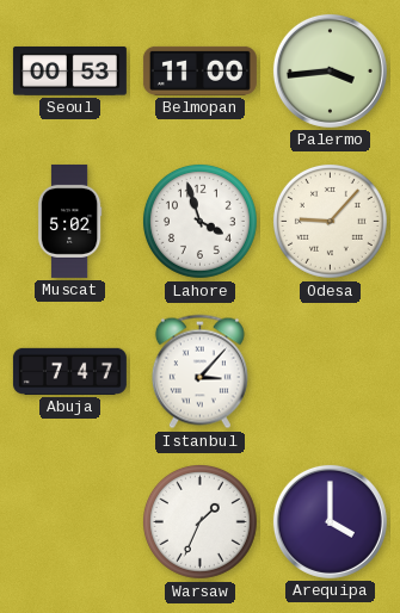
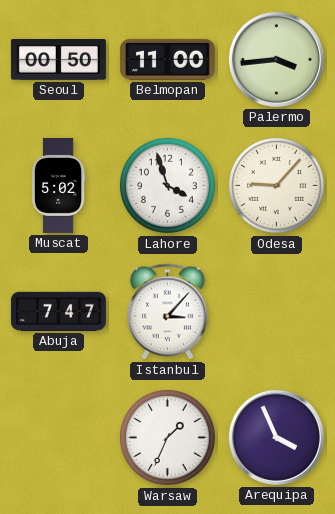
Seoul: 00:53 -> 00:50 (58, 59)
Arequipa: 4:00 -> 3:56 (276, 437)
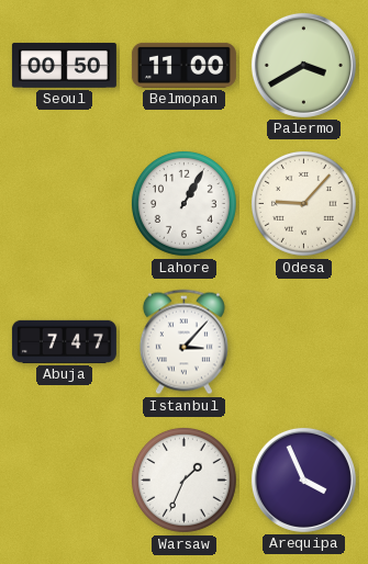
Palermo: 3:44 -> 3:40 (303, 65)
Muscat: 5:02 -> none (58, 185)
Lahore: 3:57 -> 1:05 (183, 203)
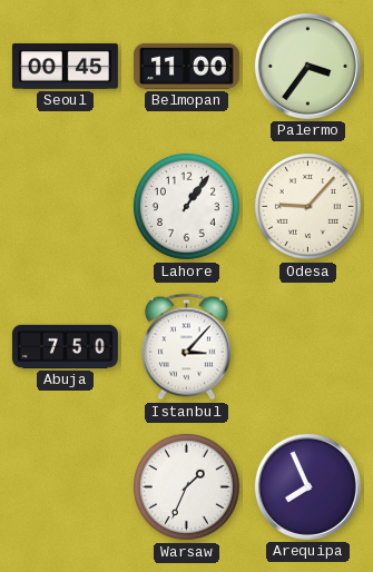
Seoul: 00:50 -> 00:45 (65, 66)
Palermo: 3:40 -> 3:36 (307, 66)
Lahore: 1:05 -> 1:06 (186, 206)
Abuja: 7:47 -> 7:50 (65, 346)
Arequipa: 3:56 -> 7:56 (307, 486)
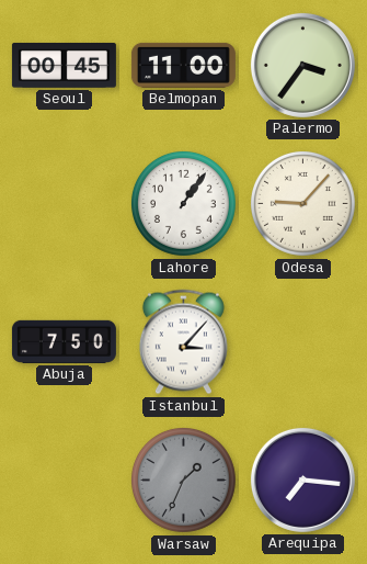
Warsaw dial: white -> grey (183, 480)
Arequipa: 7:56 -> 7:16 (302, 480)
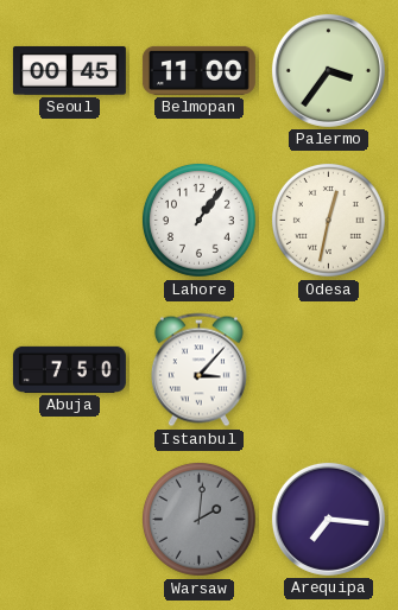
Odesa: 9:07 -> 12:32 (328, 220)
Warsaw: 1:34 -> 2:01 (198, 519)
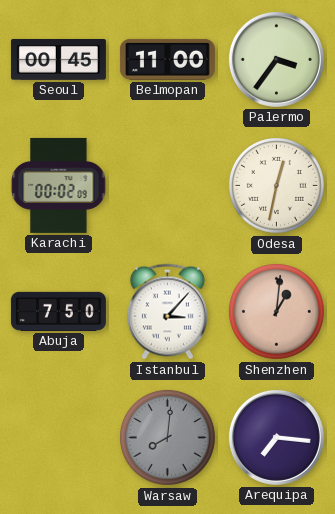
Karachi: none -> 00:02 (59, 185)
Lahore: 1:06 -> none (198, 220)
Shenzhen: none -> 1:01 (276, 311)
Warsaw: 2:01 -> 8:01 (167, 437)
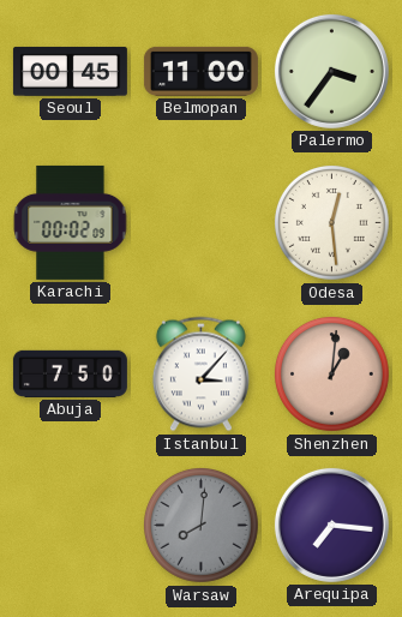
Odesa: 12:32 -> 12:29 (331, 222)
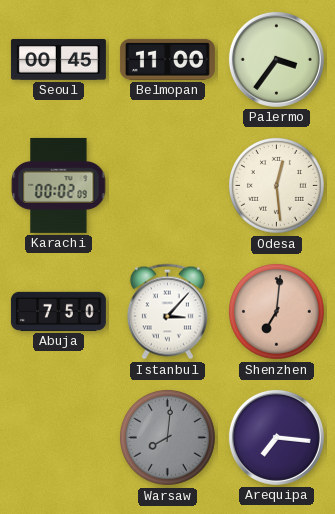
Shenzhen: 1:01 -> 7:01 (276, 311)
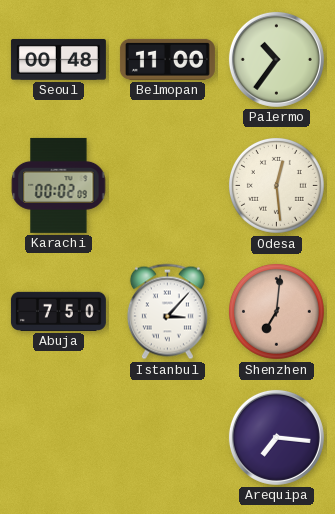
Seoul: 00:45 -> 00:48 (58, 59)
Palermo: 3:36 -> 10:36 (276, 59)
Warsaw: 8:01 -> none (167, 437)
